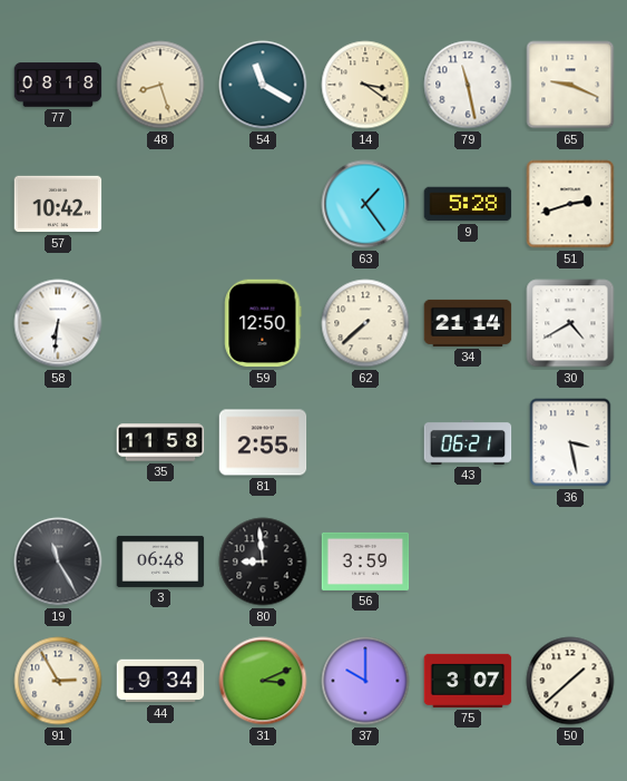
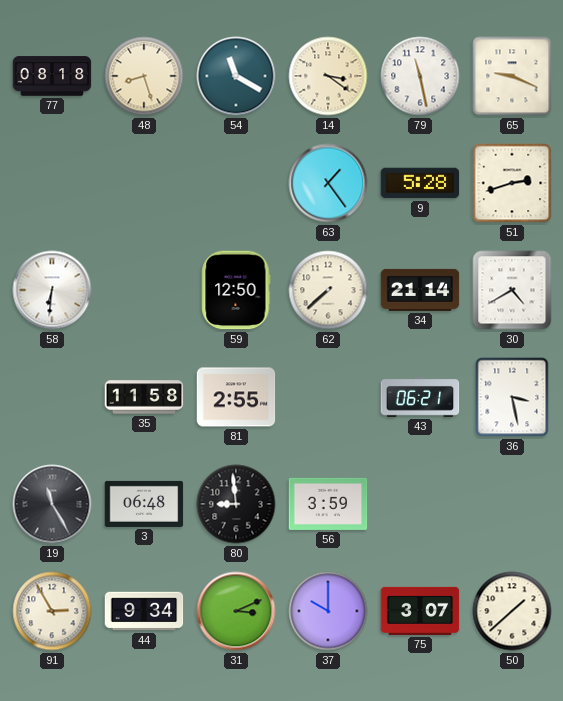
57: 10:42 -> none (58, 204)
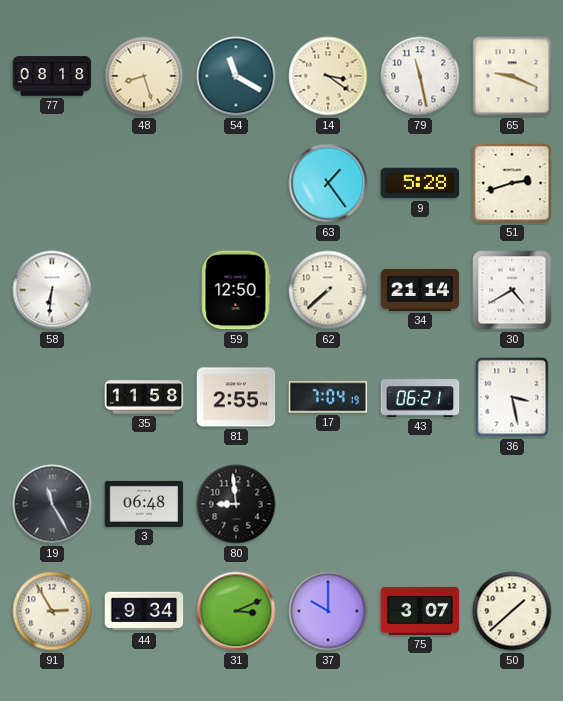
17: none -> 7:04 (328, 397)
56: 3:59 -> none (328, 504)
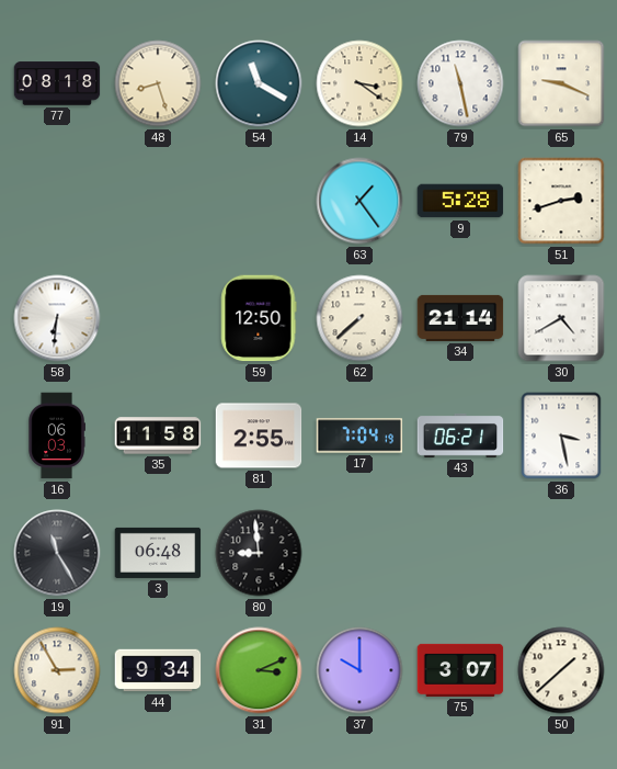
16: none -> 06:03 (57, 436)
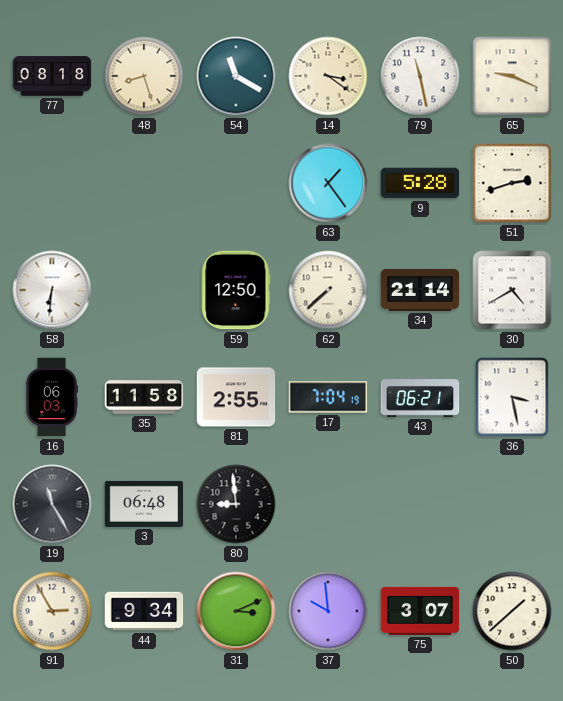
37: 10:00 -> 9:59 (328, 611)
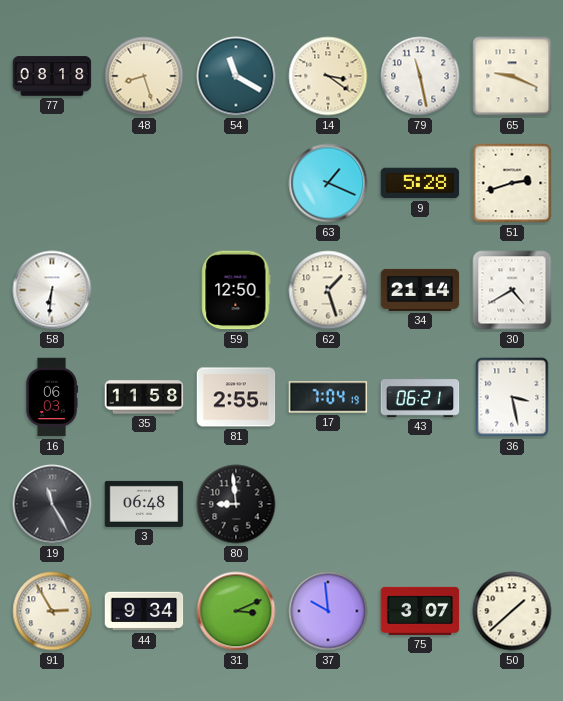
63: 1:24 -> 1:19 (328, 183)
62: 7:38 -> 1:27 (328, 290)
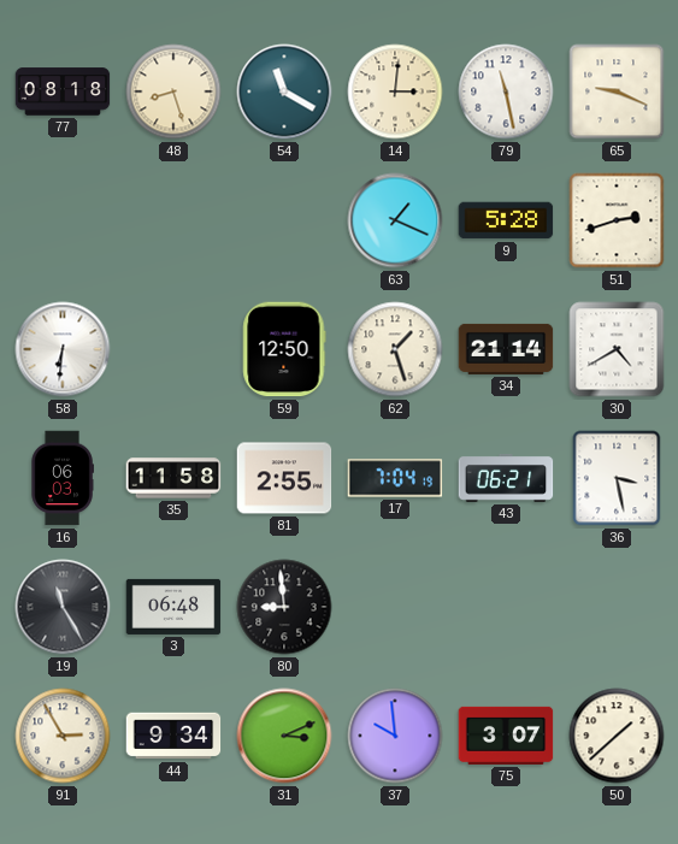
14: 3:21 -> 3:01 (395, 92)
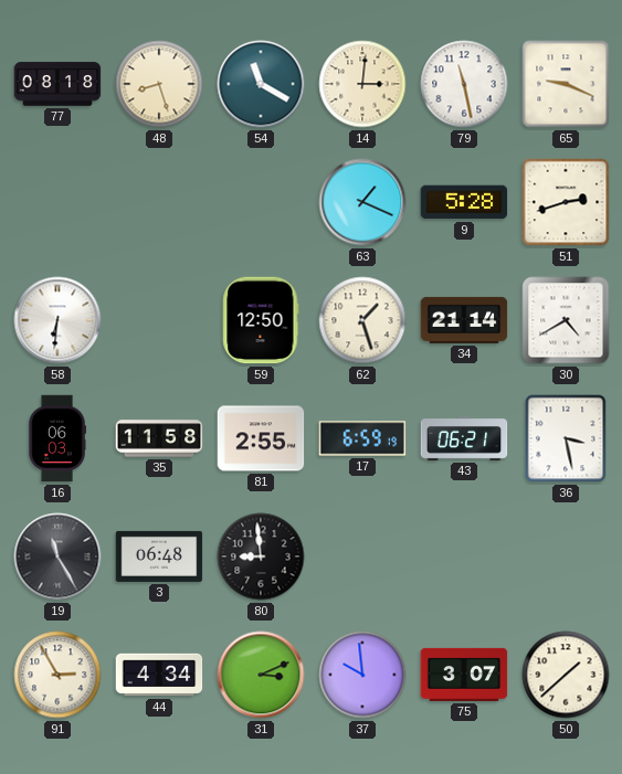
17: 7:04 -> 6:59 (362, 438)
44: 9:34 -> 4:34 (159, 675)
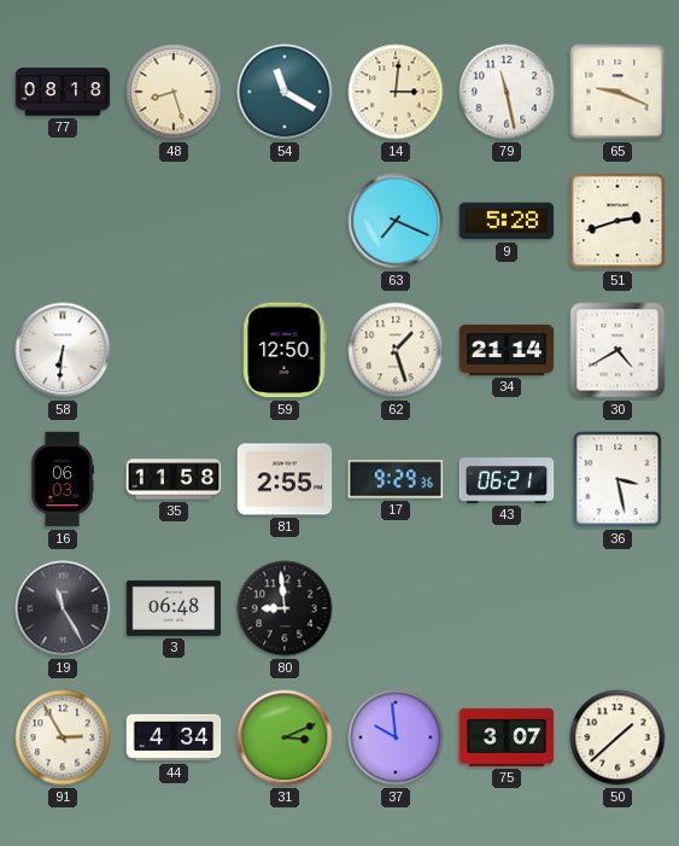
63: 1:19 -> 7:19 (396, 221)
17: 6:59 -> 9:29 (396, 479)
